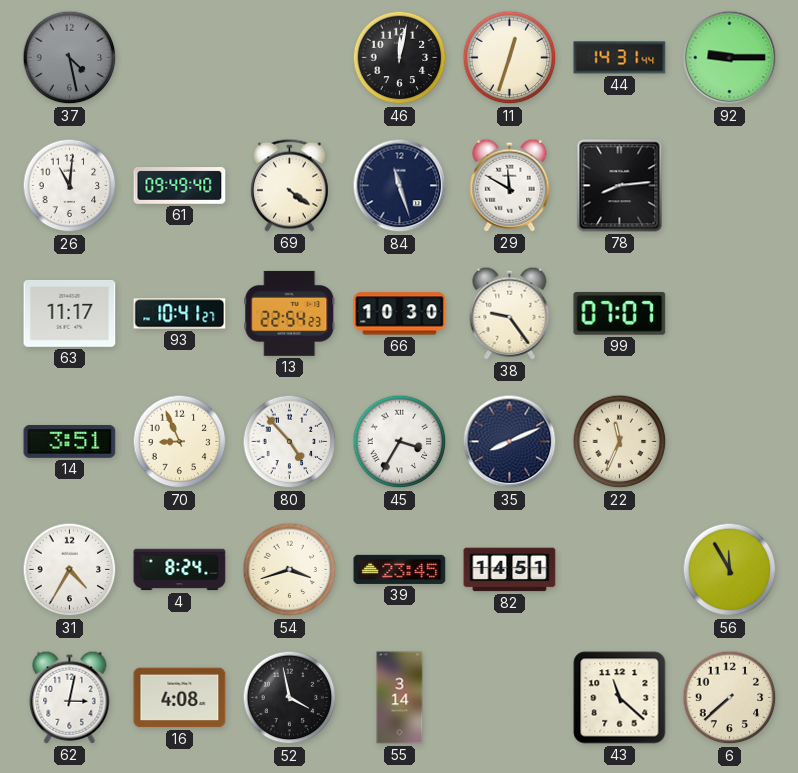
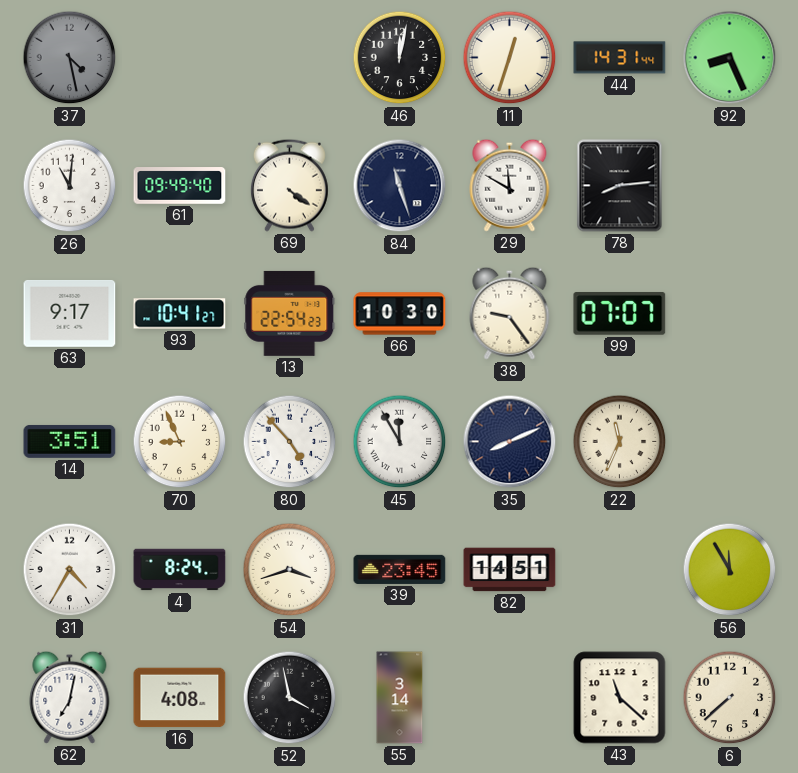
92: 9:15 -> 8:26 (730, 58)
63: 11:17 -> 9:17 (70, 313)
45: 3:35 -> 11:55 (400, 442)
62: 3:02 -> 7:02 (70, 697)
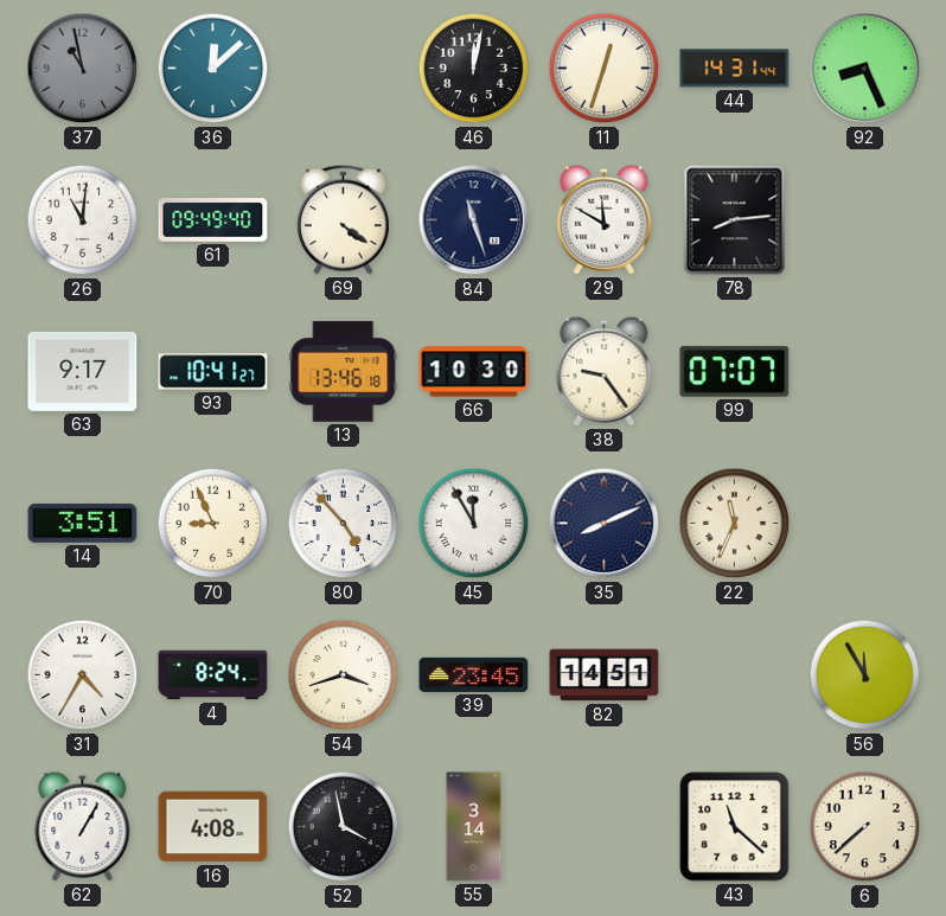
37: 4:28 -> 10:58 (83, 69)
36: none -> 12:08 (213, 69)
13: 22:54 -> 13:46 (344, 371)
62: 7:02 -> 1:05 (83, 826)
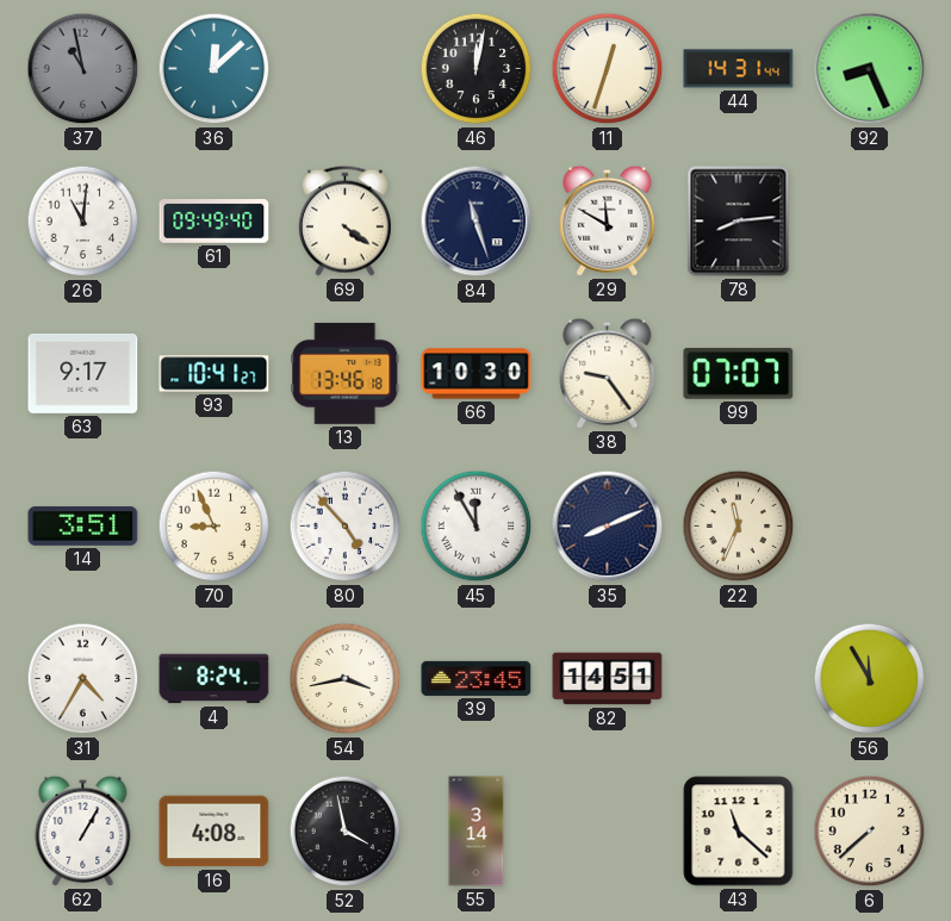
54: 3:42 -> 3:43 (346, 679)
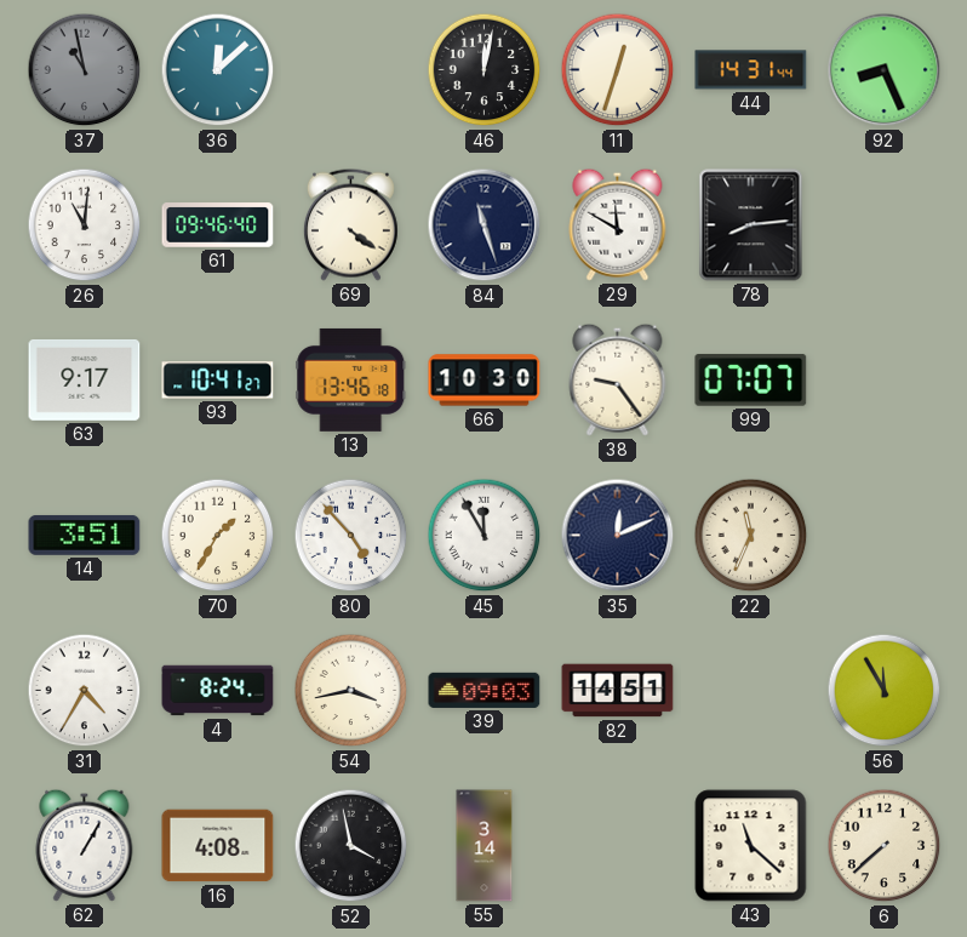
61: 09:49 -> 09:46 (218, 225)
70: 8:56 -> 1:35 (218, 536)
35: 8:11 -> 12:11 (618, 536)
39: 23:45 -> 09:03 (485, 690)
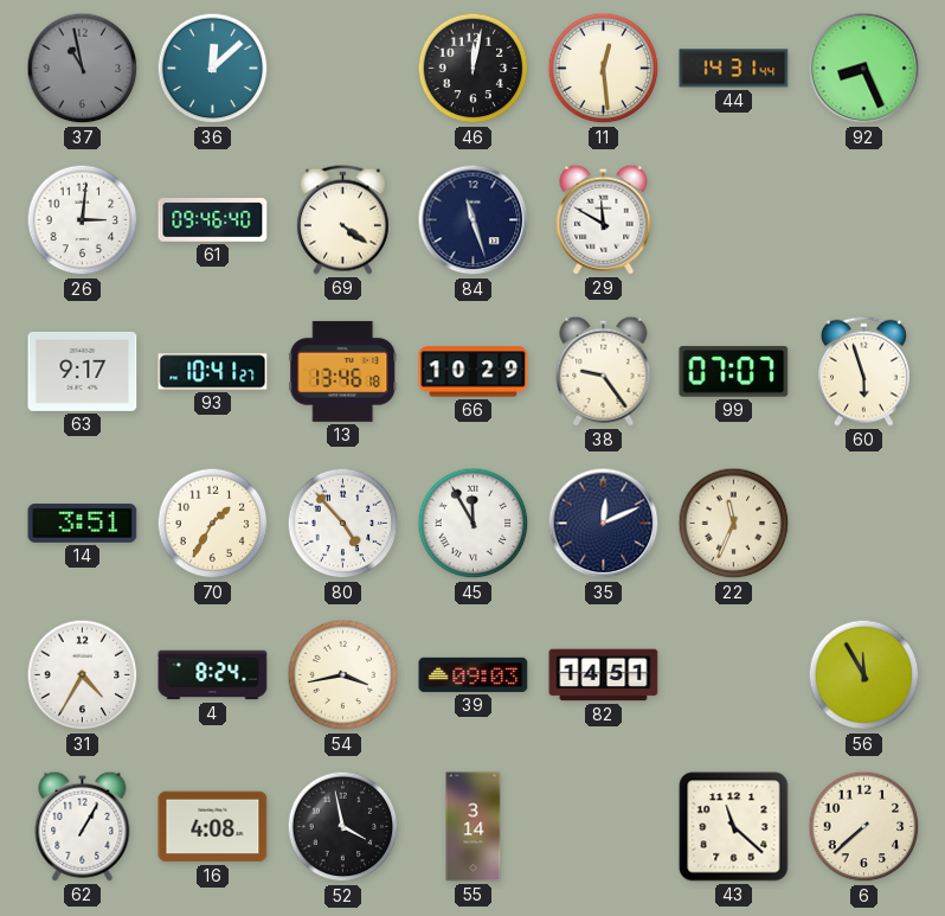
11: 12:33 -> 12:29 (604, 69)
26: 11:01 -> 3:01 (83, 220)
78: 8:14 -> none (751, 225)
66: 10:30 -> 10:29 (474, 372)
60: none -> 5:57 (863, 371)
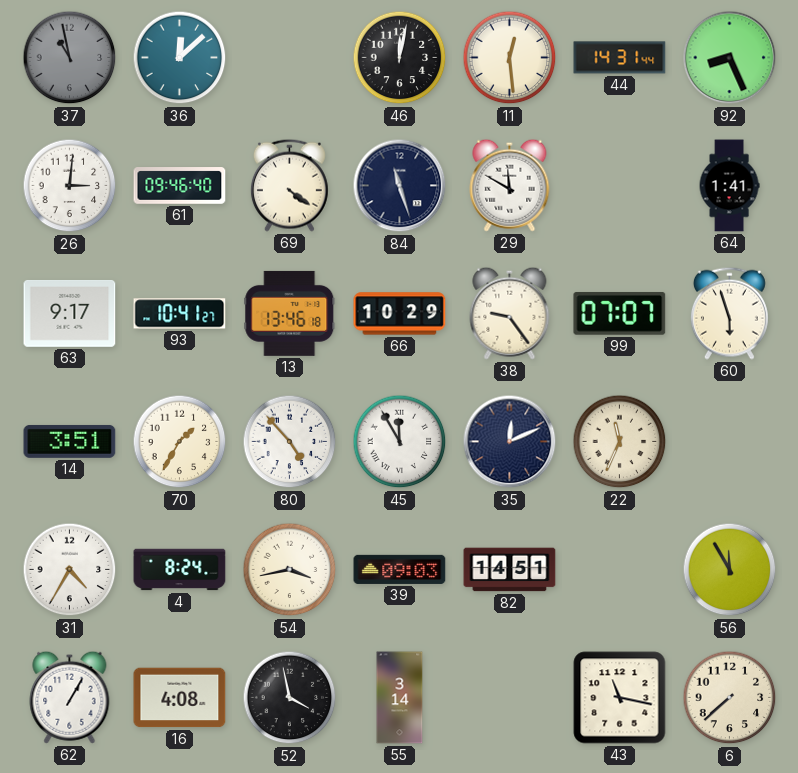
64: none -> 1:41 (729, 186)
43: 11:22 -> 11:17 (620, 698)
